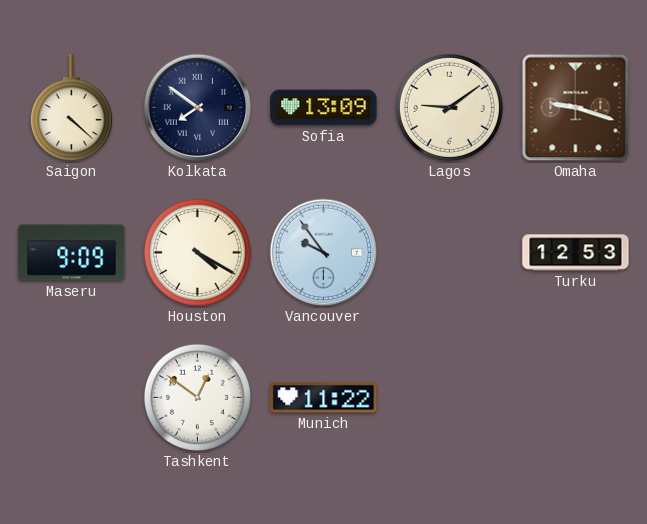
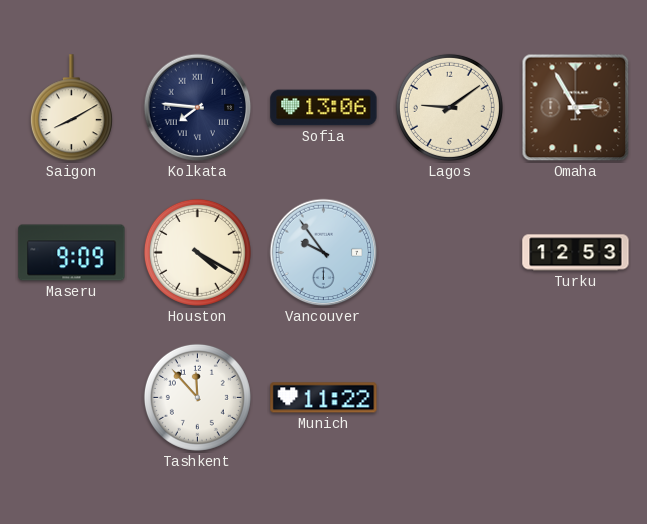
Saigon: 4:22 -> 8:10 (71, 108)
Kolkata: 7:51 -> 7:46 (198, 108)
Sofia: 13:09 -> 13:06 (324, 108)
Omaha: 9:18 -> 2:55 (576, 108)
Tashkent: 12:51 -> 11:53 (197, 397)
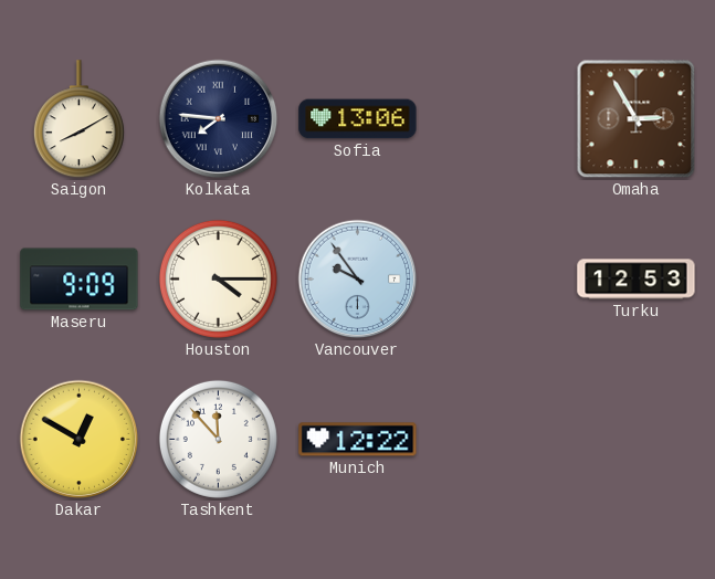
Lagos: 9:09 -> none (449, 107)
Houston: 4:20 -> 4:15 (218, 278)
Dakar: none -> 12:50 (80, 440)
Munich: 11:22 -> 12:22 (358, 440)
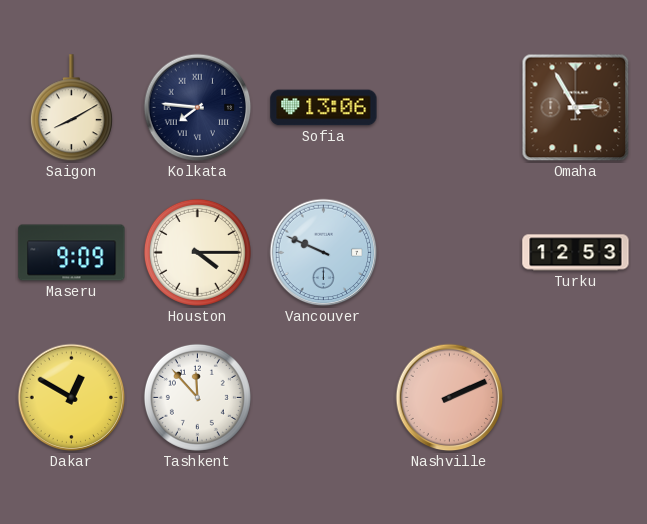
Vancouver: 9:54 -> 9:49 (324, 253)
Munich: 12:22 -> none (358, 440)
Nashville: none -> 2:11 (450, 398)
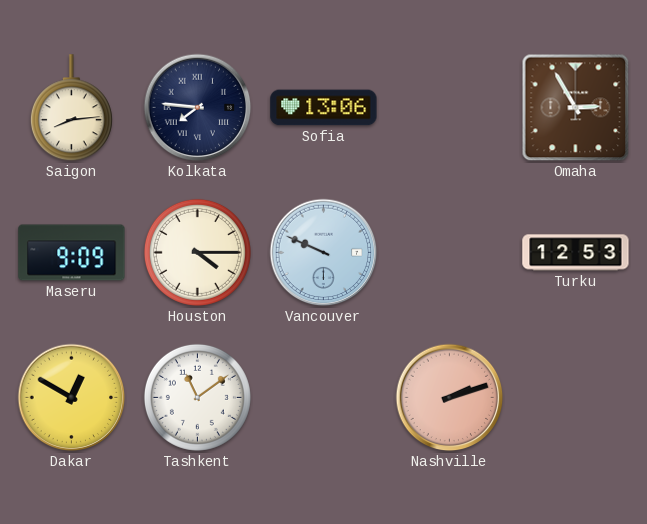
Saigon: 8:10 -> 8:14 (71, 108)
Tashkent: 11:53 -> 11:09 (197, 397)
Nashville: 2:11 -> 2:12 (450, 398)
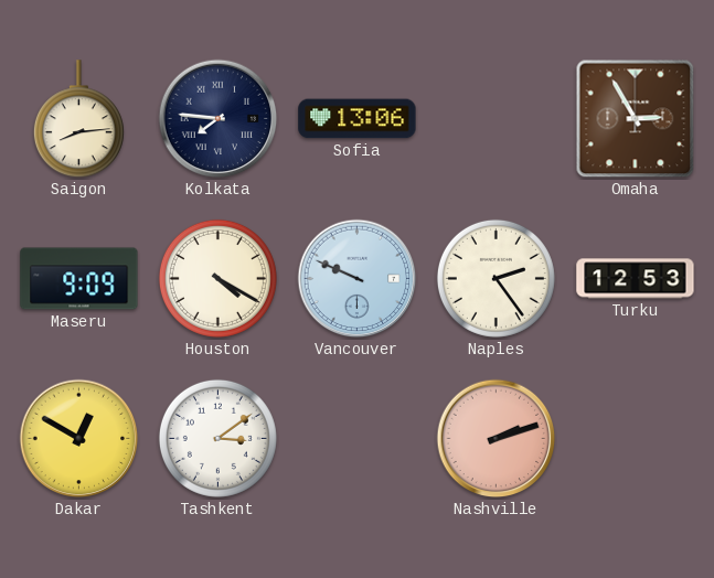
Houston: 4:15 -> 4:20 (217, 278)
Naples: none -> 2:24 (495, 278)
Tashkent: 11:09 -> 3:09 (217, 438)
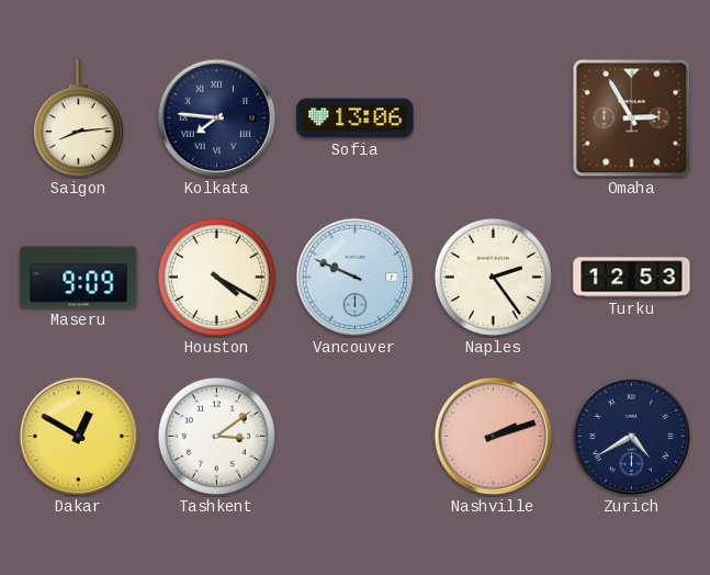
Zurich: none -> 4:40 (632, 437)
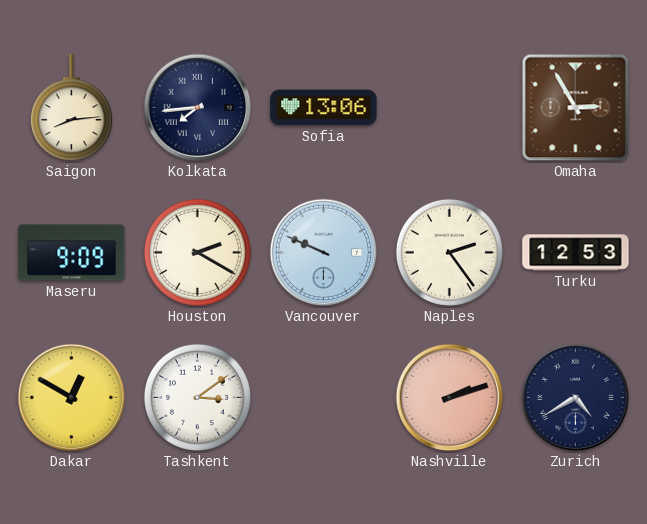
Kolkata: 7:46 -> 7:44 (198, 108)
Houston: 4:20 -> 2:20 (197, 252)
